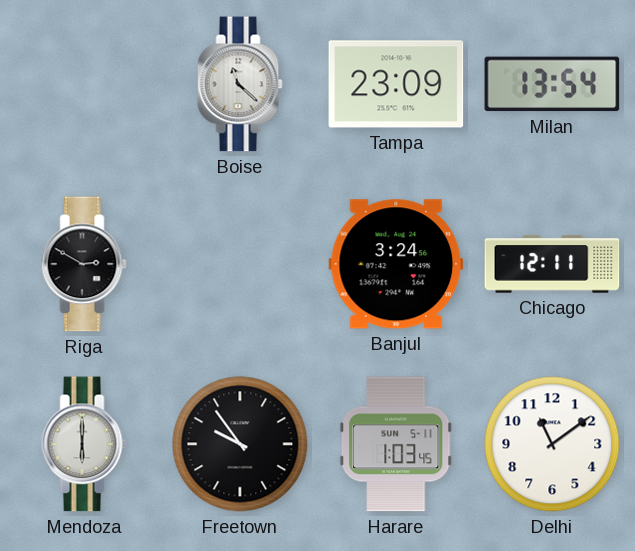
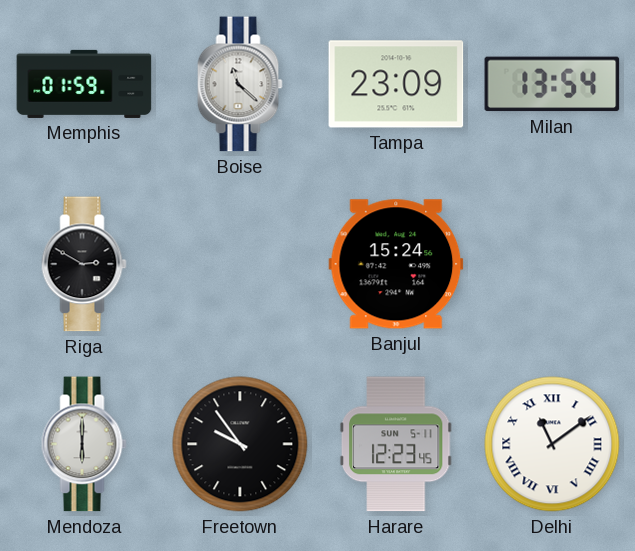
Memphis: none -> 01:59 (84, 84)
Banjul: 3:24 -> 15:24 (396, 264)
Chicago: 12:11 -> none (552, 264)
Harare: 1:03 -> 12:23 (396, 444)
Delhi numerals: Arabic -> Roman (552, 444)
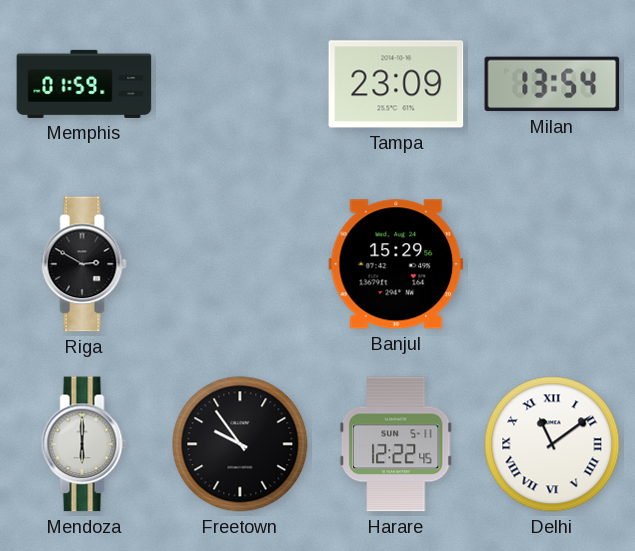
Boise: 11:22 -> none (240, 84)
Banjul: 15:24 -> 15:29 (396, 264)
Harare: 12:23 -> 12:22 (396, 444)
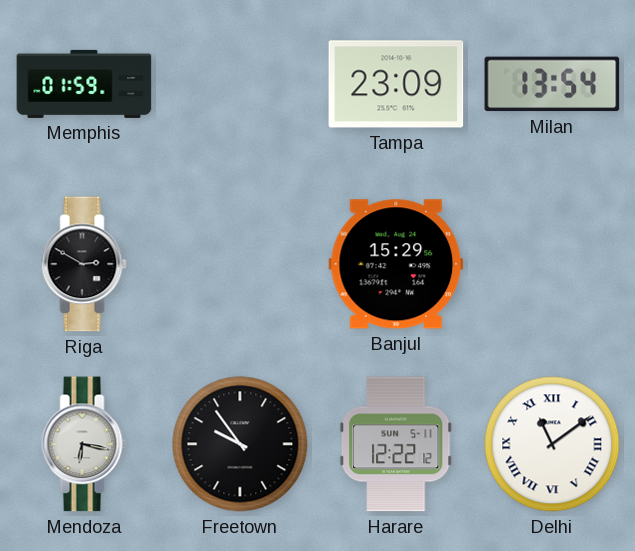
Mendoza: 6:00 -> 6:17 (84, 444)
Harare: 12:22:45 -> 12:22:12 (396, 444)
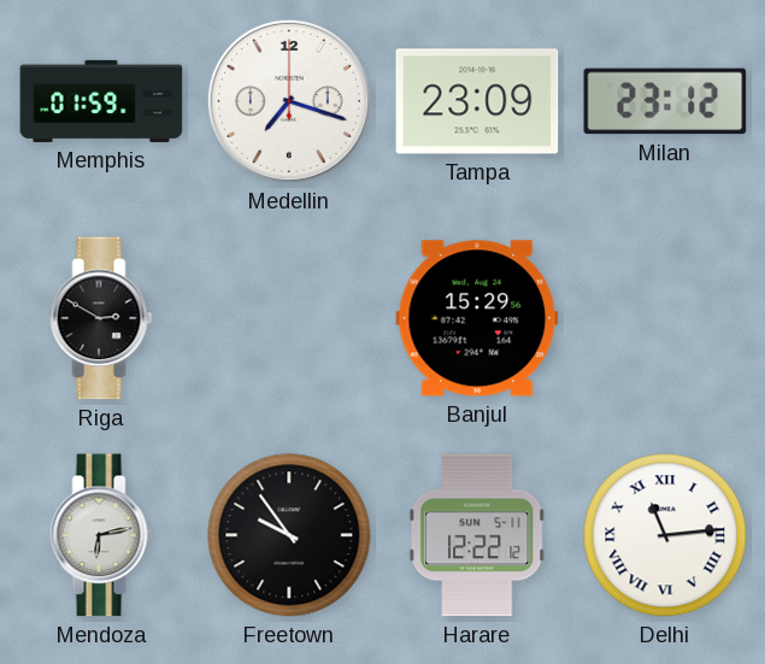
Medellin: none -> 7:18 (289, 101)
Milan: 13:54 -> 23:12 (665, 101)
Mendoza: 6:17 -> 6:13 (101, 535)
Delhi: 11:09 -> 11:14 (665, 535)
